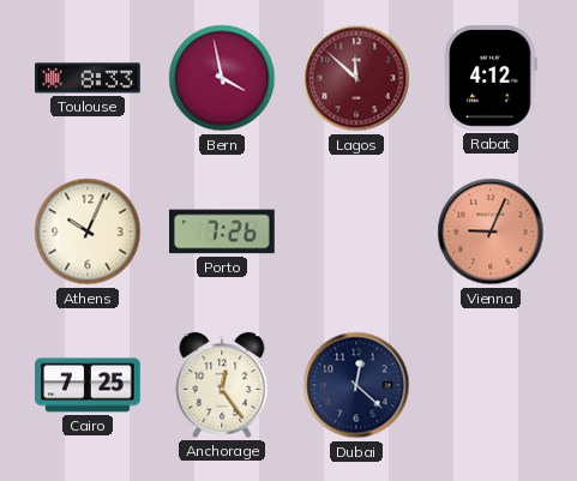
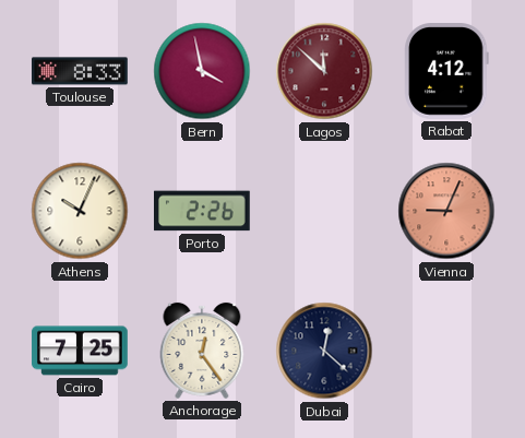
Porto: 7:26 -> 2:26 (203, 211)
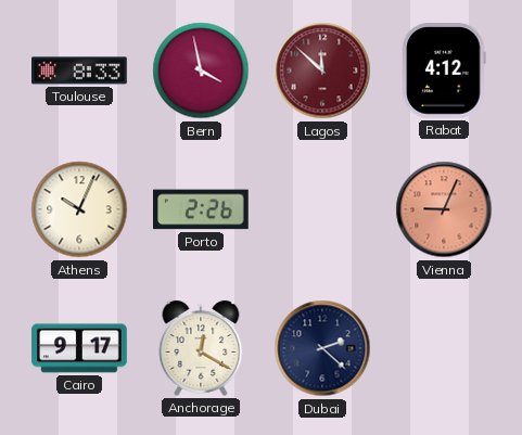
Cairo: 7:25 -> 9:17 (79, 348)
Anchorage: 12:24 -> 12:20 (201, 348)
Dubai: 12:22 -> 2:22 (322, 348)
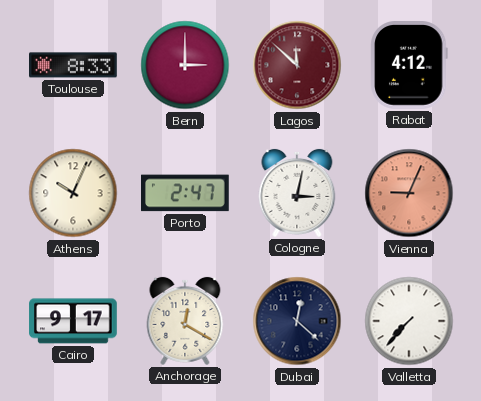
Bern: 3:58 -> 3:00 (185, 65)
Porto: 2:26 -> 2:47 (186, 193)
Cologne: none -> 3:02 (297, 193)
Dubai: 2:22 -> 12:22 (297, 321)
Valletta: none -> 7:37 (409, 321)
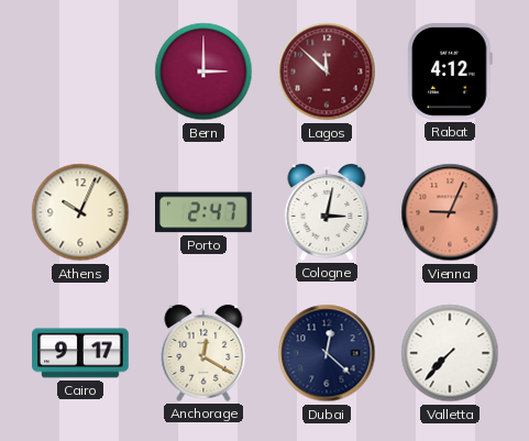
Toulouse: 8:33 -> none (73, 65)
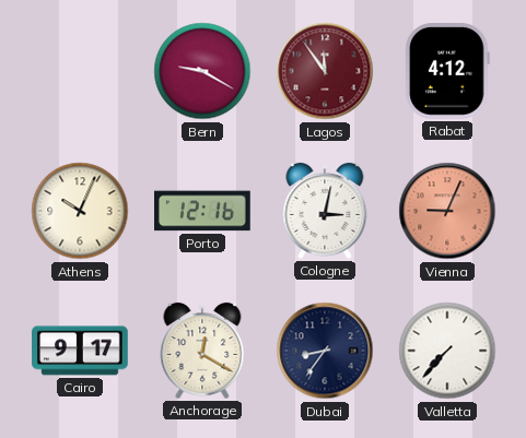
Bern: 3:00 -> 9:20 (202, 71)
Lagos: 11:52 -> 11:54 (325, 71)
Porto: 2:47 -> 12:16 (203, 211)
Dubai: 12:22 -> 8:36 (325, 351)
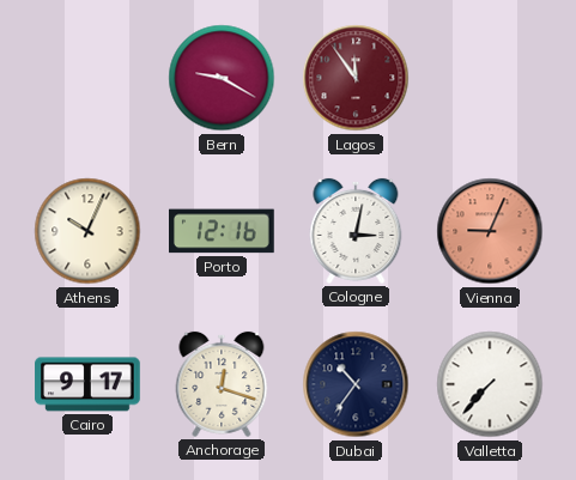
Rabat: 4:12 -> none (447, 72)
Anchorage: 12:20 -> 12:18 (222, 384)
Dubai: 8:36 -> 10:36 (356, 384)
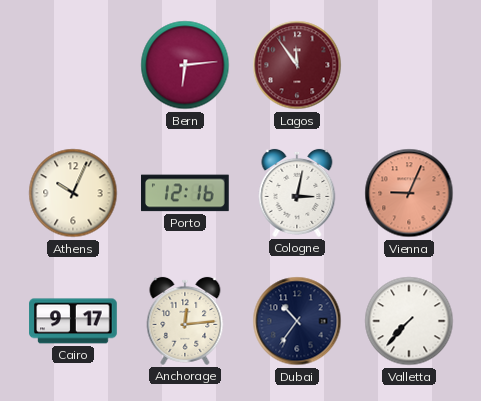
Bern: 9:20 -> 6:14 (185, 65)
Anchorage: 12:18 -> 12:14 (185, 321)
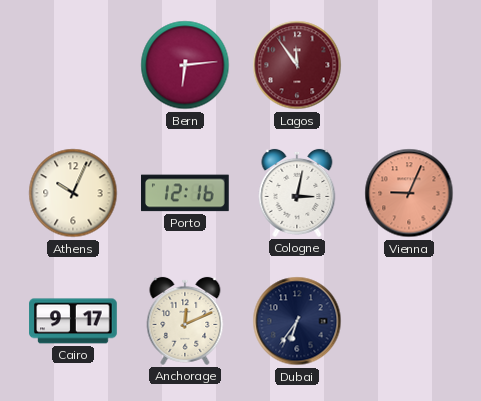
Anchorage: 12:14 -> 12:11 (185, 321)
Dubai: 10:36 -> 6:36 (297, 321)
Valletta: 7:37 -> none (409, 321)
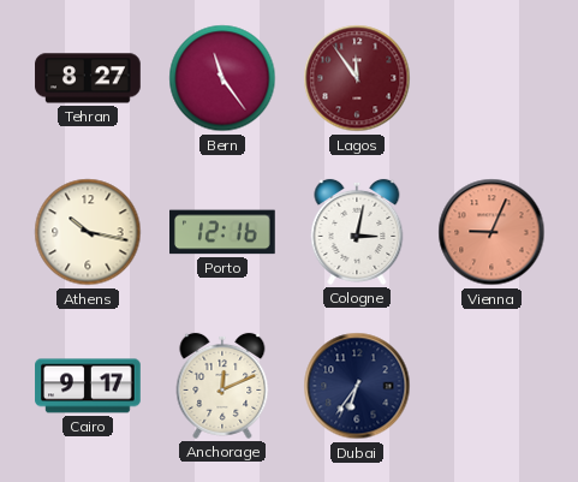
Tehran: none -> 8:27 (88, 78)
Bern: 6:14 -> 11:24 (222, 78)
Athens: 10:04 -> 10:17 (88, 232)
